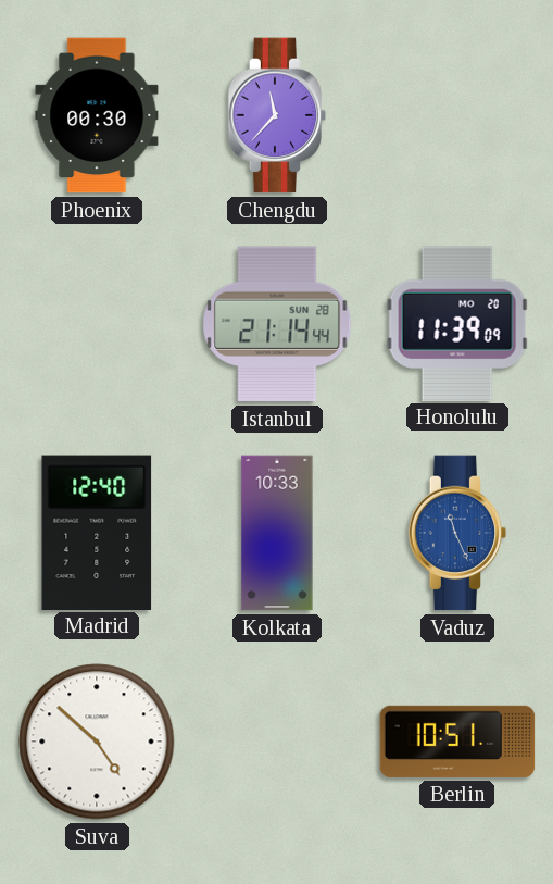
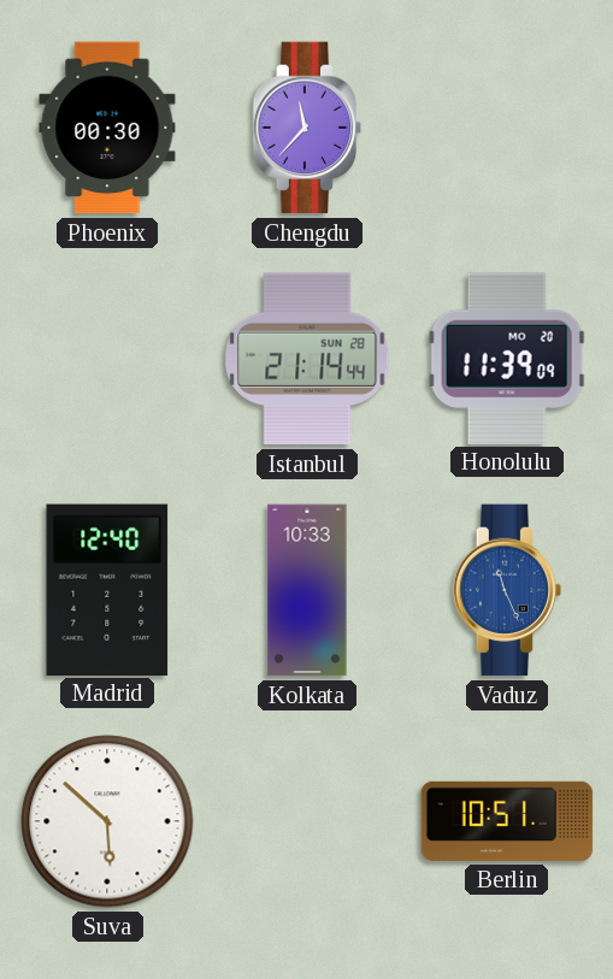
Suva: 4:52 -> 5:52 (107, 821)
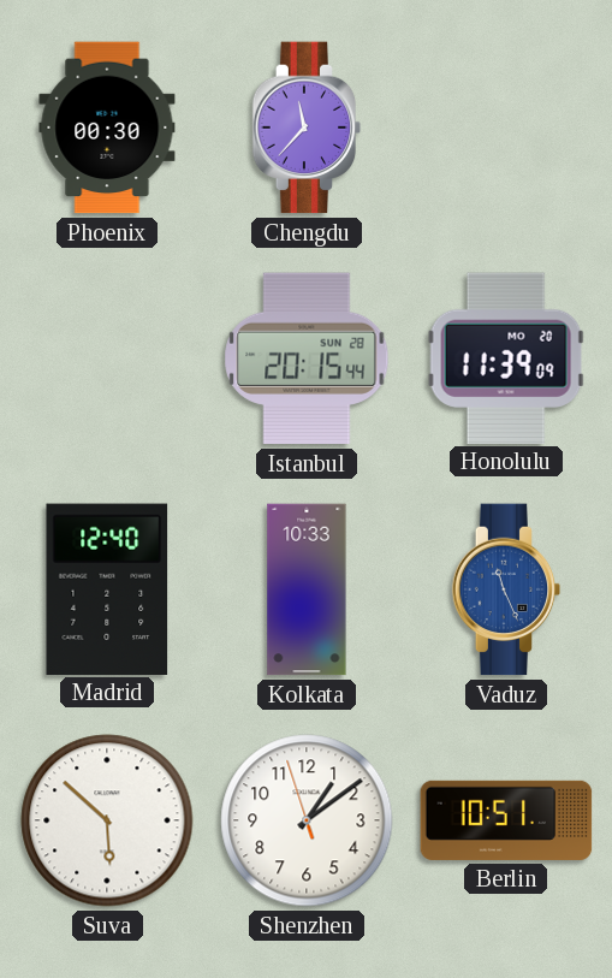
Istanbul: 21:14 -> 20:15 (307, 358)
Shenzhen: none -> 1:08 (307, 820)
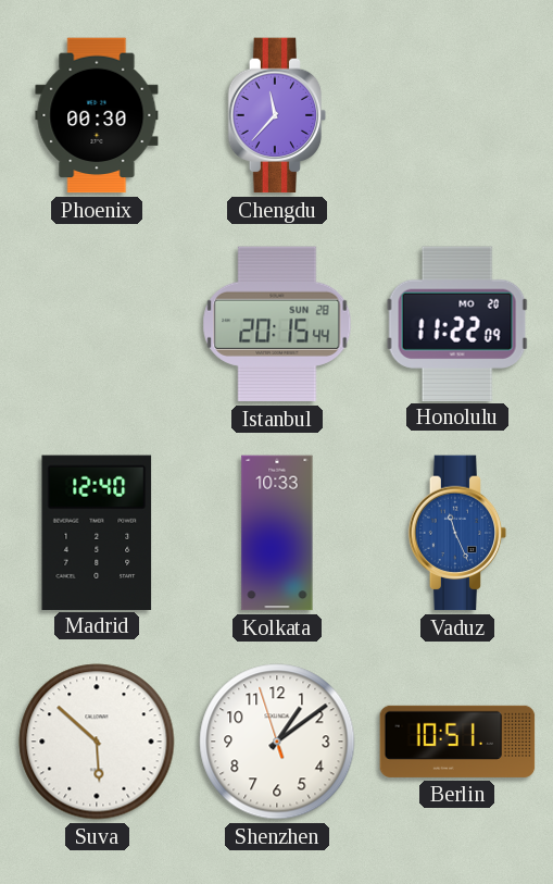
Honolulu: 11:39 -> 11:22 (457, 323)
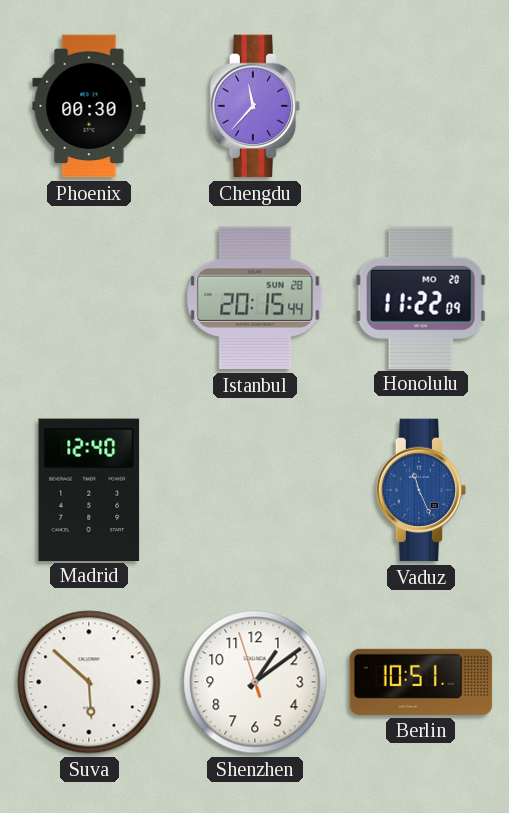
Kolkata: 10:33 -> none (277, 533)
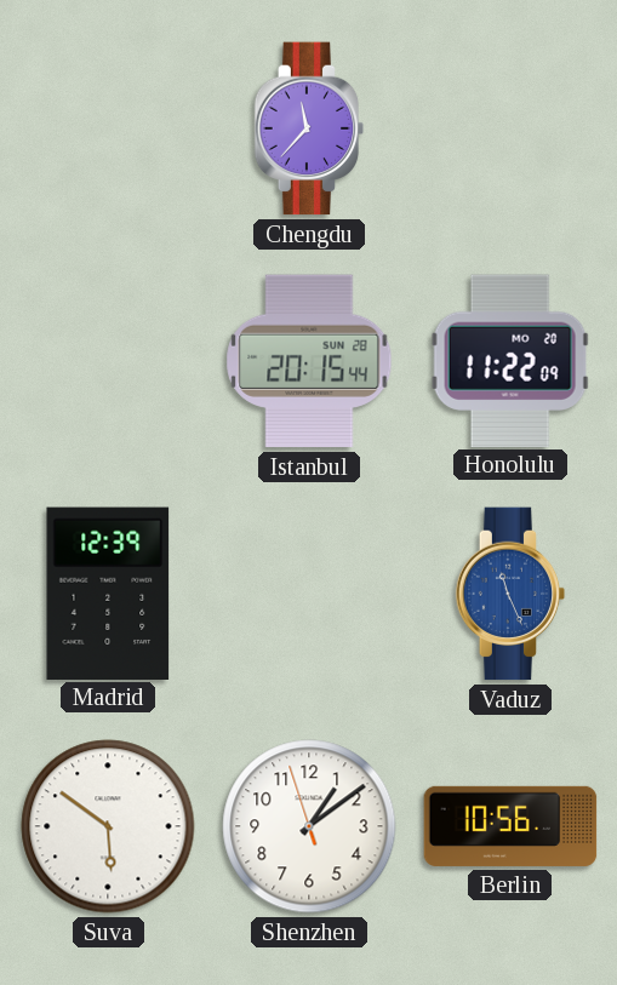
Phoenix: 00:30 -> none (89, 106)
Madrid: 12:40 -> 12:39 (108, 592)
Suva: 5:52 -> 5:51 (108, 826)
Berlin: 10:51 -> 10:56 (510, 826)
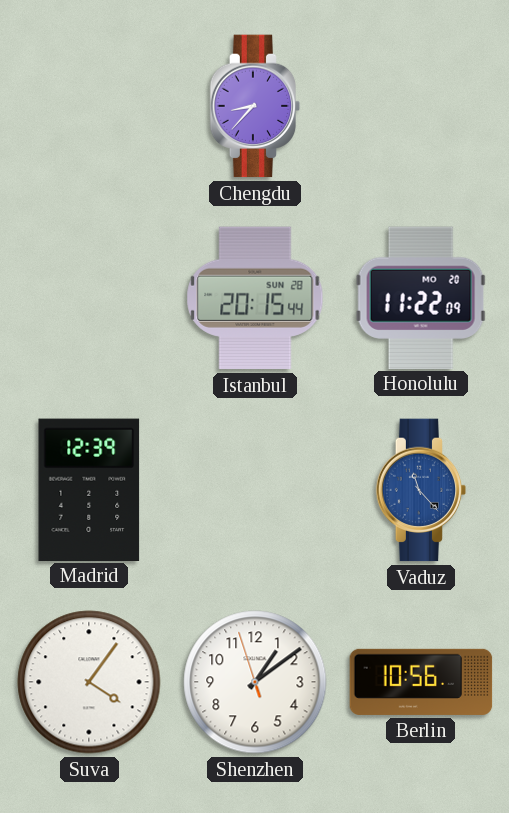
Chengdu: 11:37 -> 8:37 (255, 106)
Vaduz: 11:26 -> 11:23 (421, 490)
Suva: 5:51 -> 4:06 (89, 682)
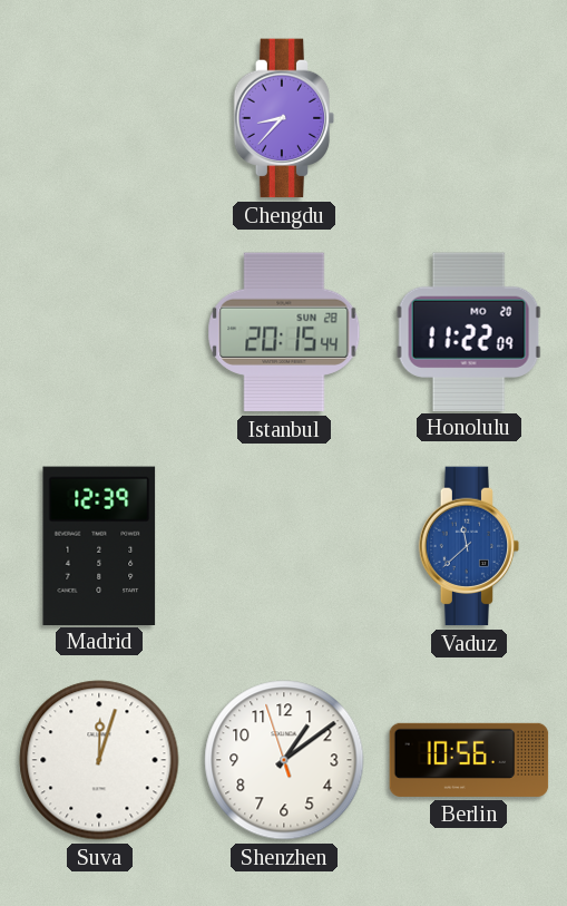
Vaduz: 11:23 -> 11:38 (469, 546)
Suva: 4:06 -> 12:03 (99, 760)
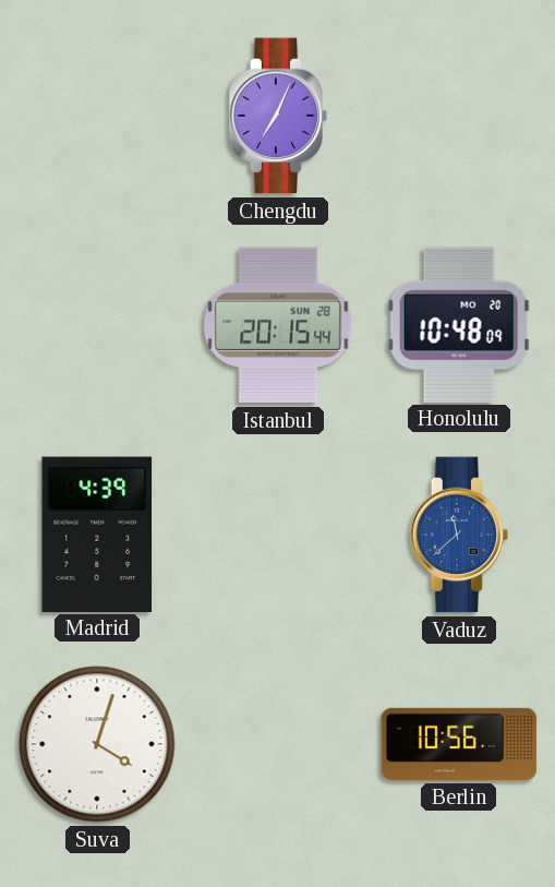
Chengdu: 8:37 -> 7:04 (278, 116)
Honolulu: 11:22 -> 10:48 (459, 324)
Madrid: 12:39 -> 4:39 (97, 534)
Suva: 12:03 -> 4:03 (97, 744)
Shenzhen: 1:08 -> none (284, 760)
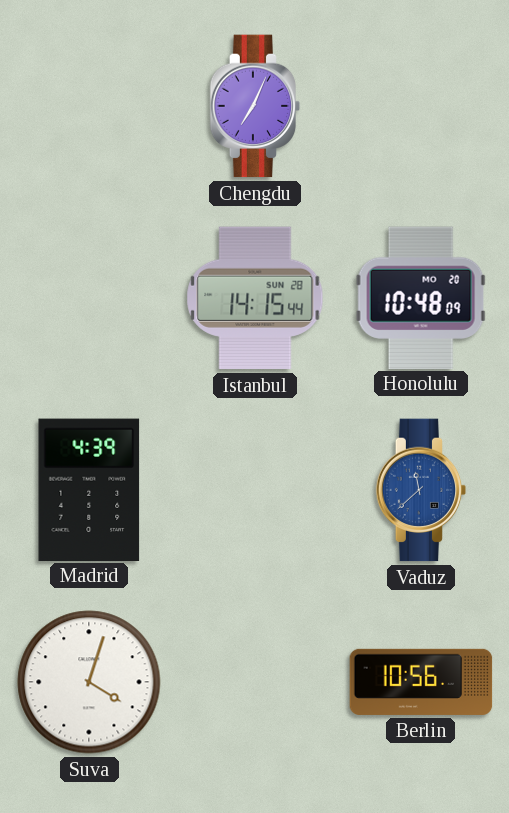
Istanbul: 20:15 -> 14:15 (255, 298)
